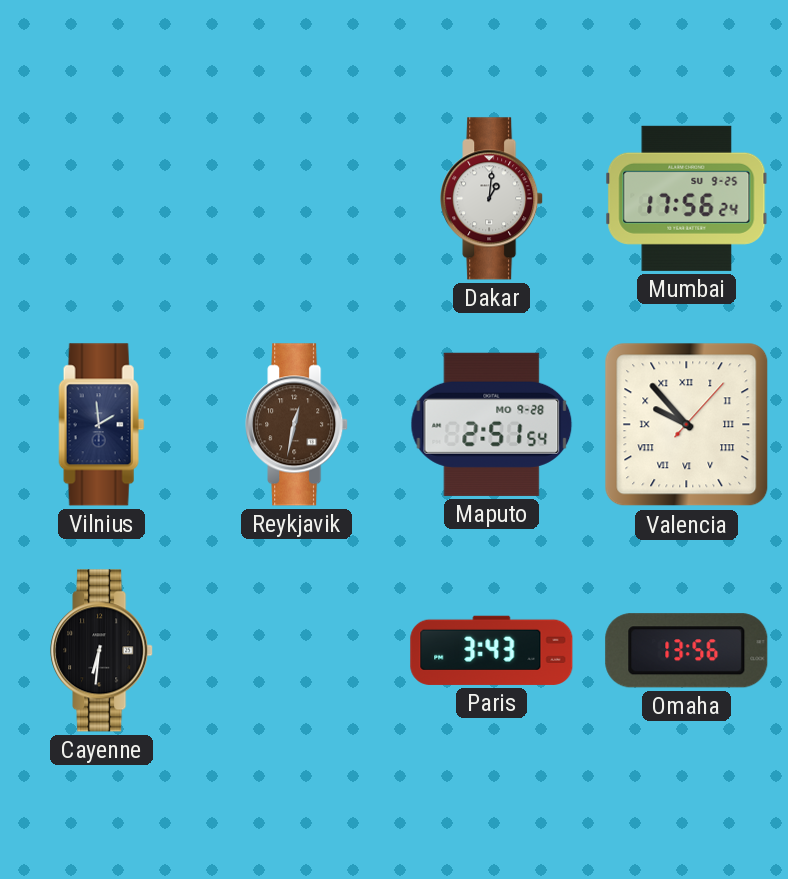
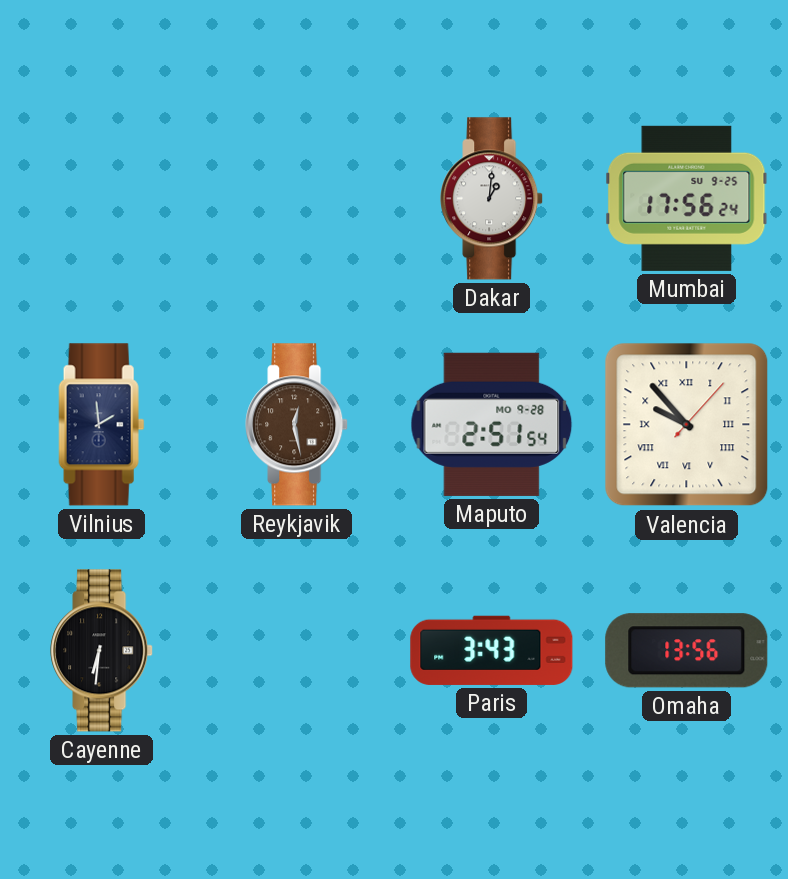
Reykjavik: 12:32 -> 12:28 (297, 425)
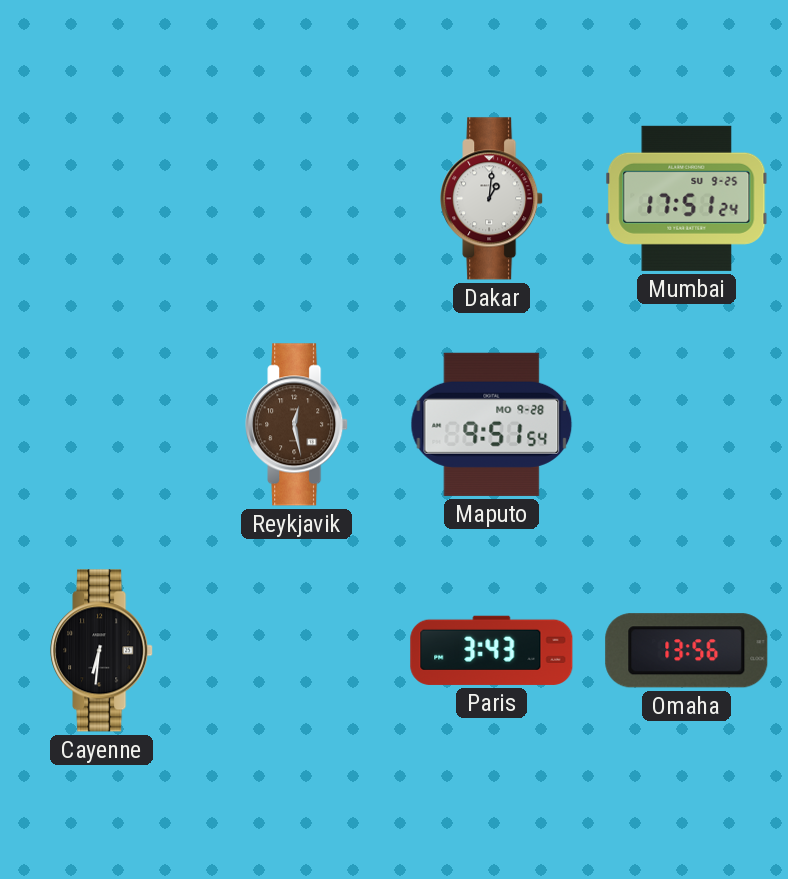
Mumbai: 17:56 -> 17:51 (687, 198)
Vilnius: 1:59 -> none (102, 425)
Maputo: 2:51 -> 9:51 (492, 424)
Valencia: 9:53 -> none (687, 425)
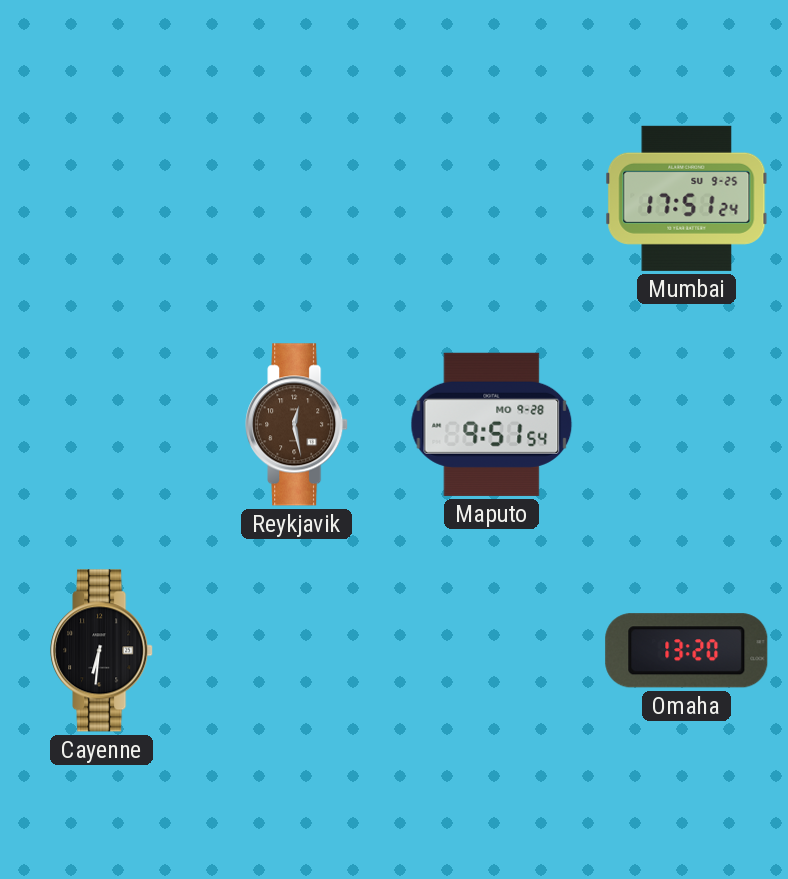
Dakar: 1:01 -> none (492, 199)
Paris: 3:43 -> none (492, 650)
Omaha: 13:56 -> 13:20 (687, 651)
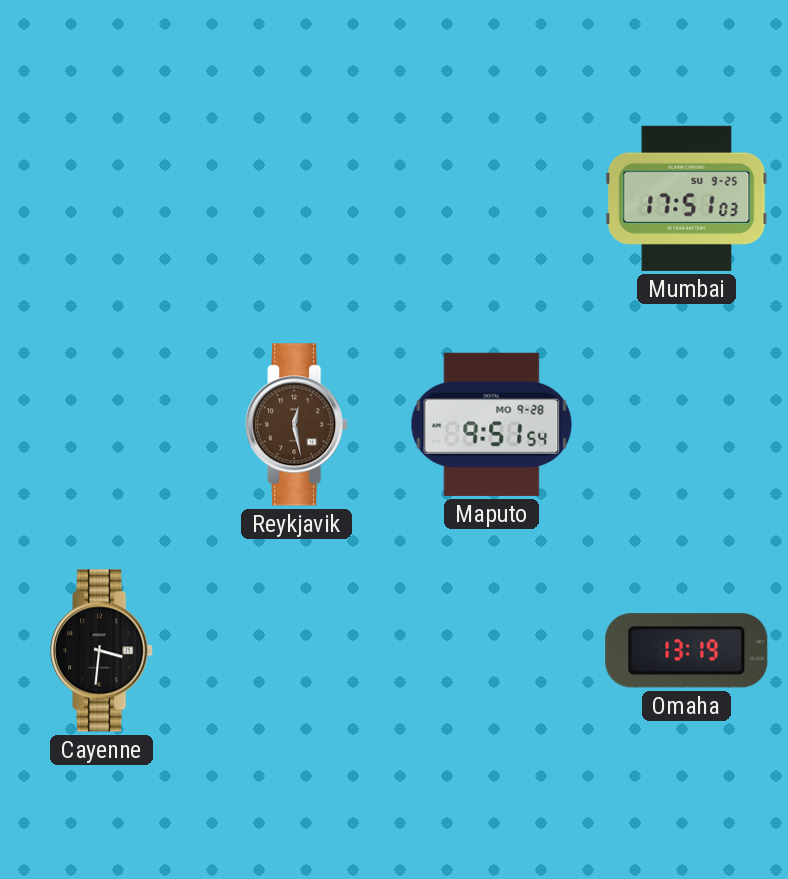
Mumbai: 17:51:24 -> 17:51:03 (687, 198)
Cayenne: 6:31 -> 3:31 (102, 651)
Omaha: 13:20 -> 13:19 (687, 651)
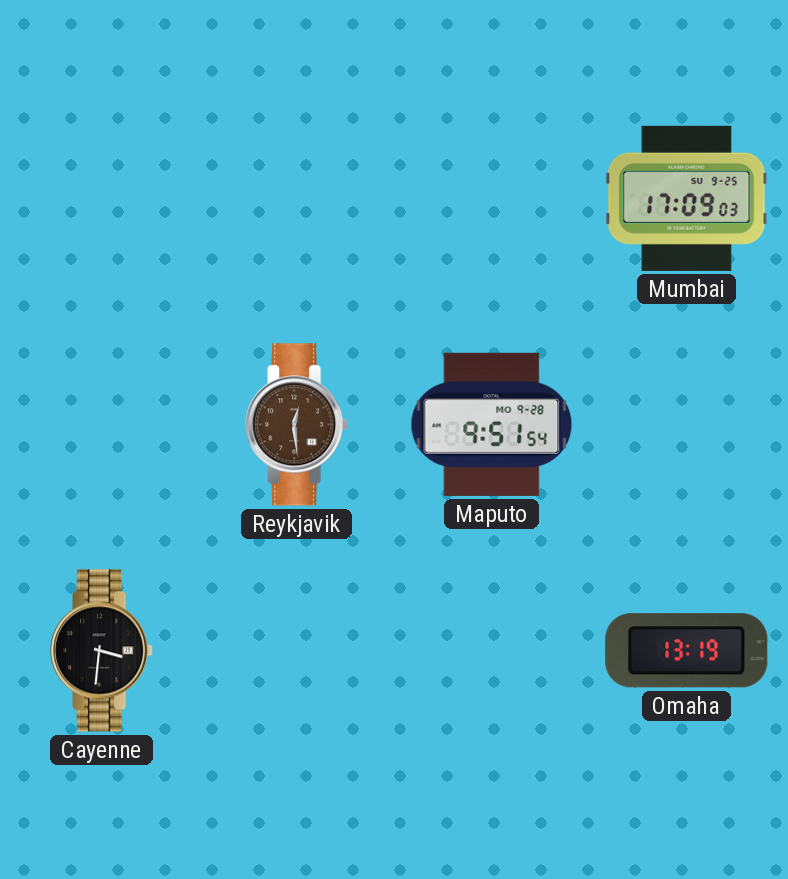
Mumbai: 17:51 -> 17:09 (687, 198)
Reykjavik: 12:28 -> 12:29 (297, 425)
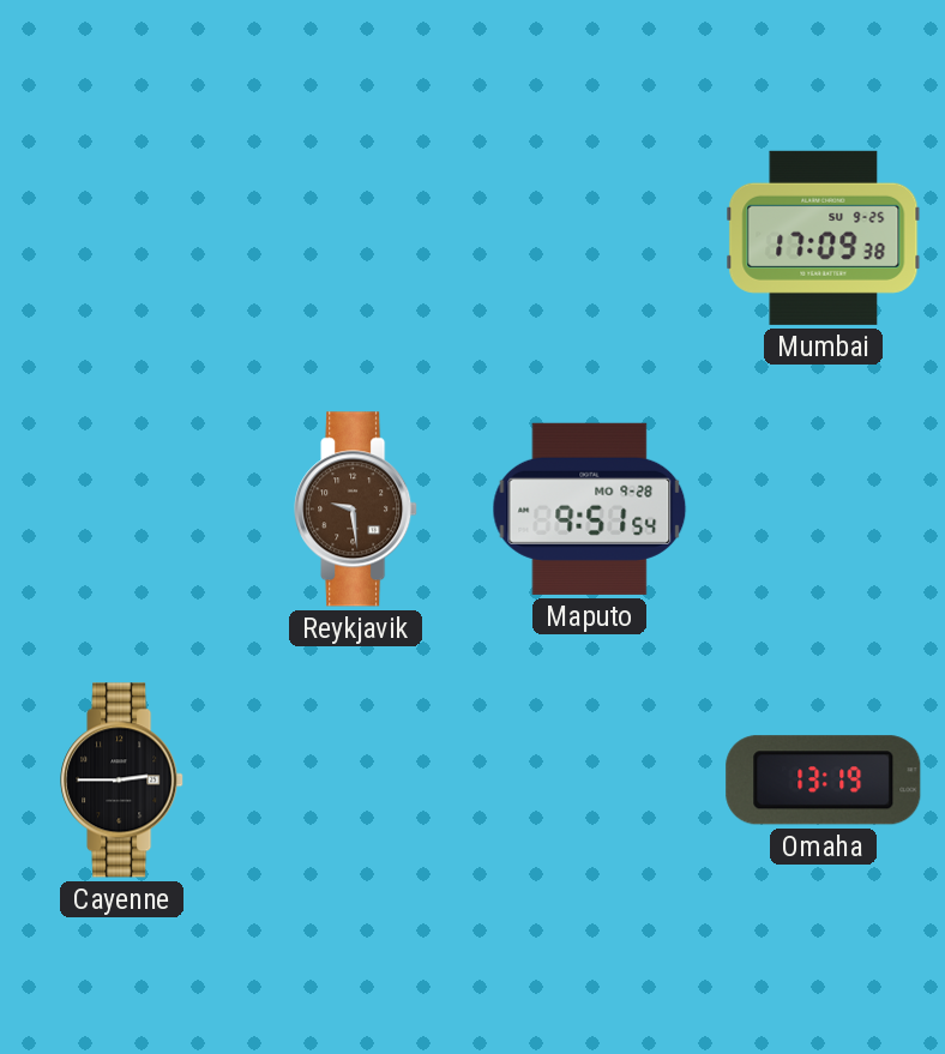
Mumbai: 17:09:03 -> 17:09:38 (824, 237)
Reykjavik: 12:29 -> 9:29 (356, 510)
Cayenne: 3:31 -> 2:45 (122, 781)
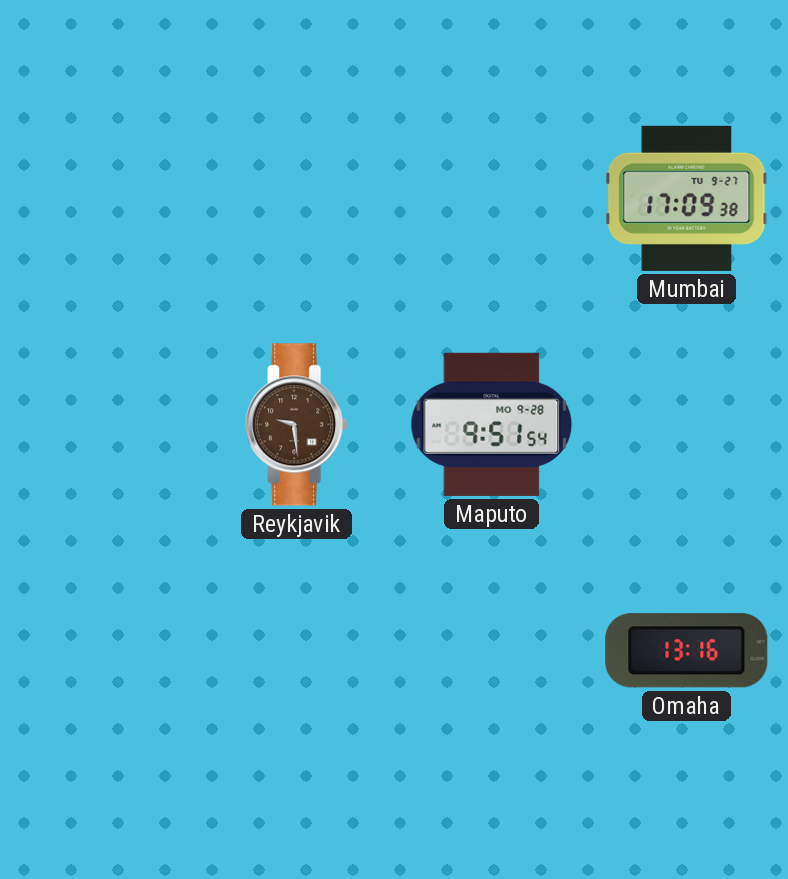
Mumbai date: SU 9-25 -> TU 9-27 (687, 198)
Cayenne: 2:45 -> none (122, 781)
Omaha: 13:19 -> 13:16 (687, 651)
